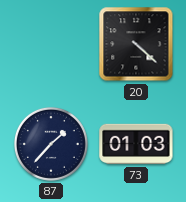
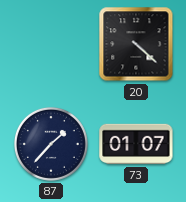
73: 01:03 -> 01:07 (136, 144)
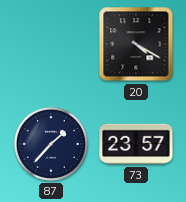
20: 4:22 -> 4:20 (136, 44)
73: 01:07 -> 23:57 (136, 144)
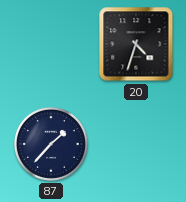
20: 4:20 -> 4:33 (136, 44)
73: 23:57 -> none (136, 144)
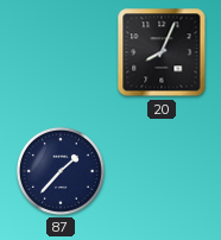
20: 4:33 -> 8:04 (162, 52)
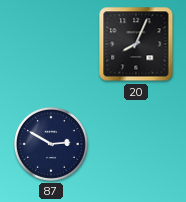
87: 1:37 -> 2:50 (51, 144)
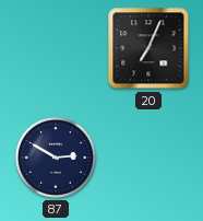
20: 8:04 -> 7:04 (148, 48)
